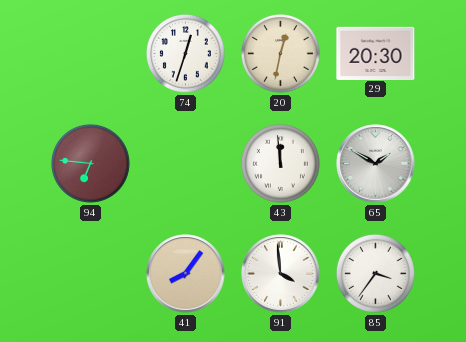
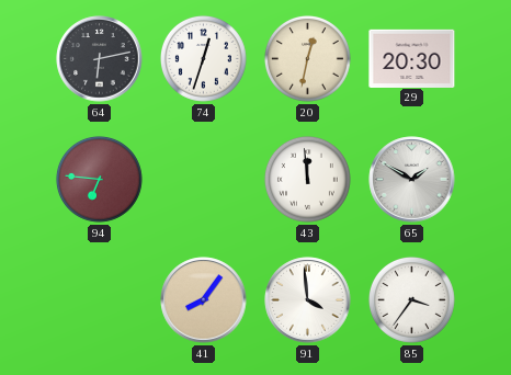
64: none -> 6:13 (100, 59)
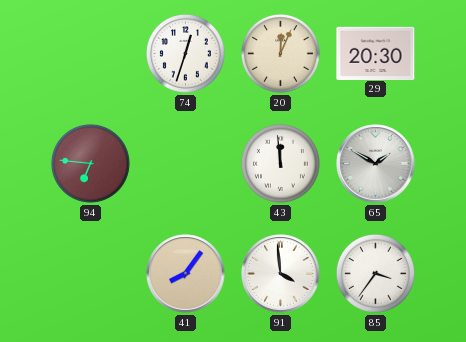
64: 6:13 -> none (100, 59)
20: 12:32 -> 12:04 (280, 53)
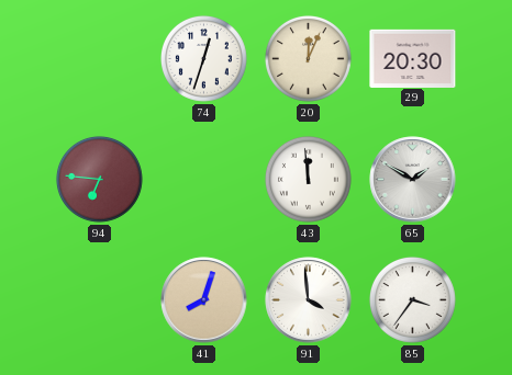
41: 8:06 -> 8:03 (204, 300)
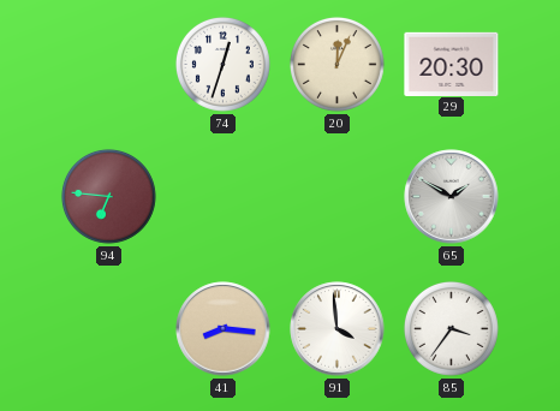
43: 11:59 -> none (308, 179)
41: 8:03 -> 8:16 (224, 329)
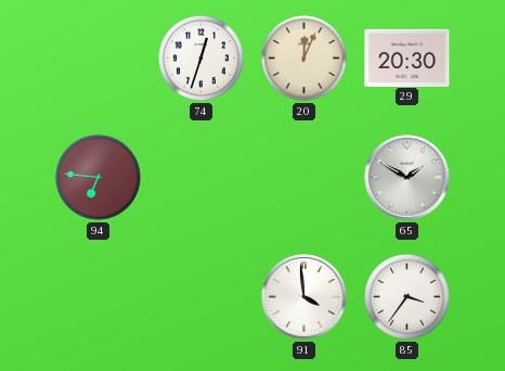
41: 8:16 -> none (224, 329)
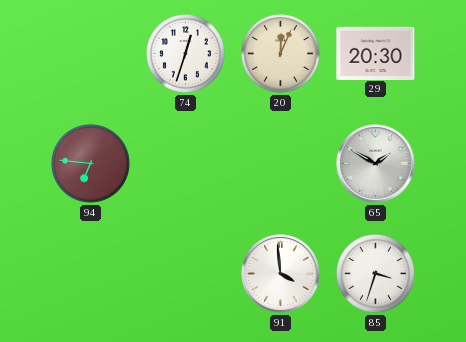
85: 3:36 -> 3:33 (375, 273)
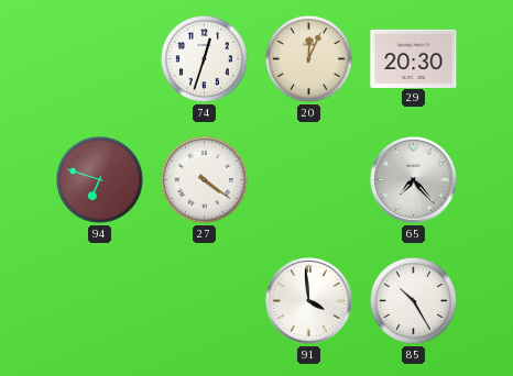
94: 6:46 -> 6:48 (99, 179)
27: none -> 4:21 (204, 179)
65: 1:50 -> 7:23 (414, 180)
85: 3:33 -> 10:25 (413, 300)
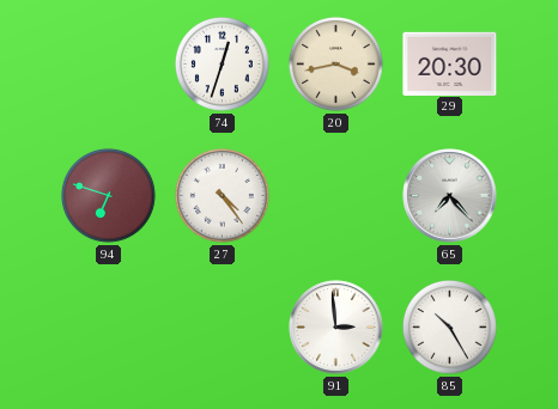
20: 12:04 -> 3:43 (335, 63)
27: 4:21 -> 4:24 (222, 195)
91: 3:59 -> 2:59 (336, 328)
